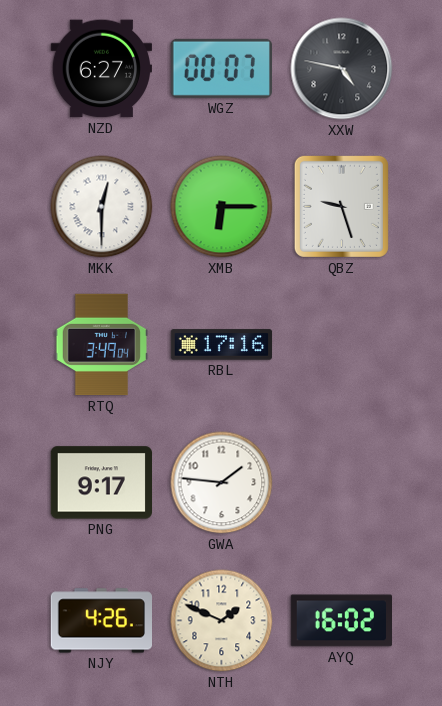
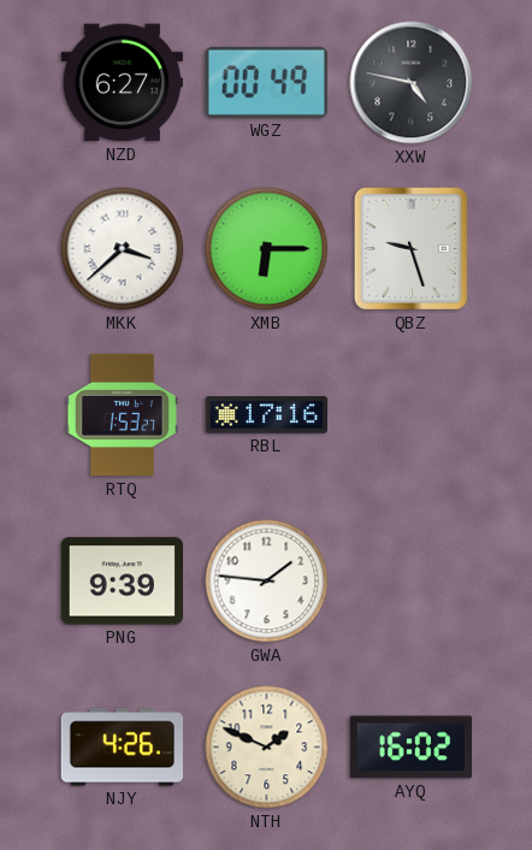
WGZ: 00:07 -> 00:49 (266, 82)
MKK: 12:30 -> 3:38 (123, 249)
RTQ: 3:49 -> 1:53 (122, 415)
PNG: 9:17 -> 9:39 (122, 582)
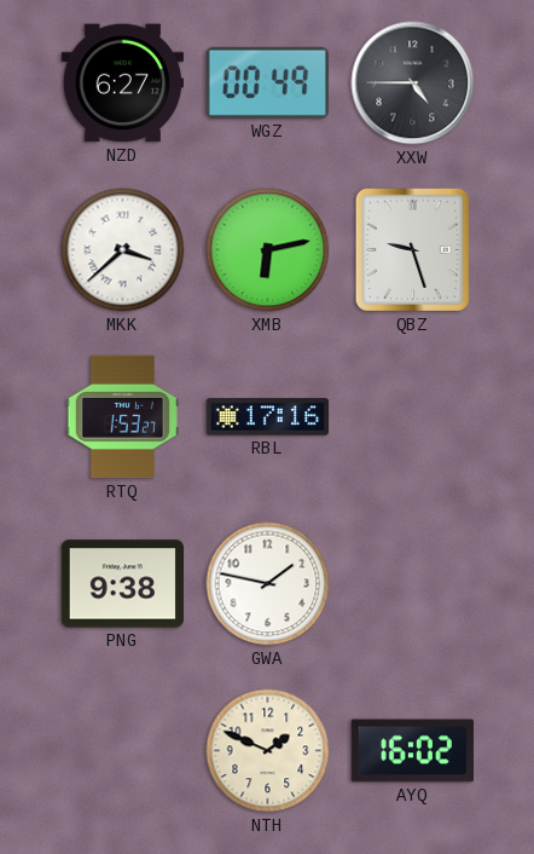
XXW: 4:47 -> 4:45 (413, 83)
XMB: 6:15 -> 6:13 (268, 250)
PNG: 9:39 -> 9:38 (122, 584)
GWA: 1:46 -> 1:47 (268, 584)
NJY: 4:26 -> none (122, 748)
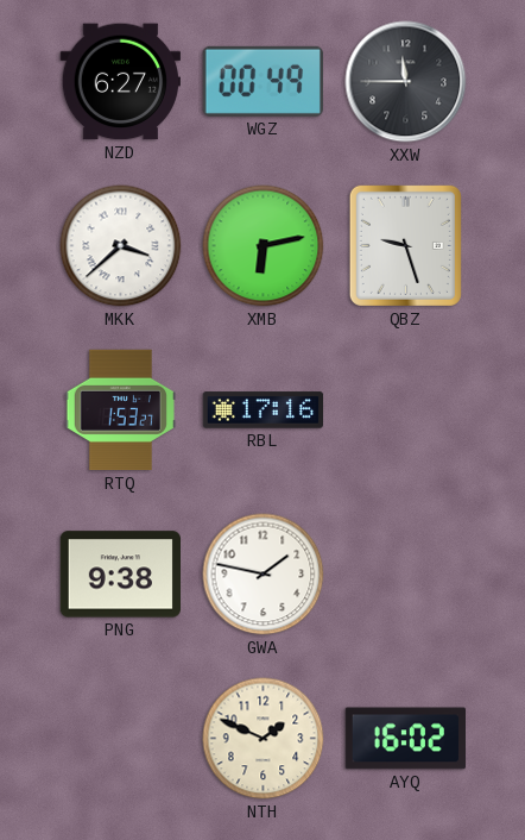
XXW: 4:45 -> 11:45 (406, 82)
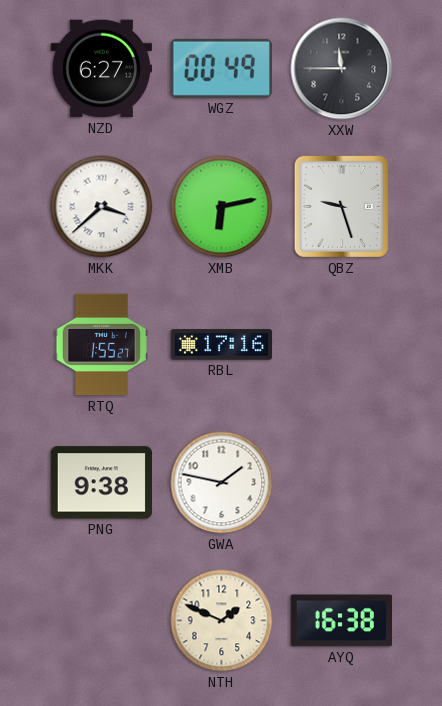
RTQ: 1:53 -> 1:55 (101, 345)
AYQ: 16:02 -> 16:38 (341, 621)
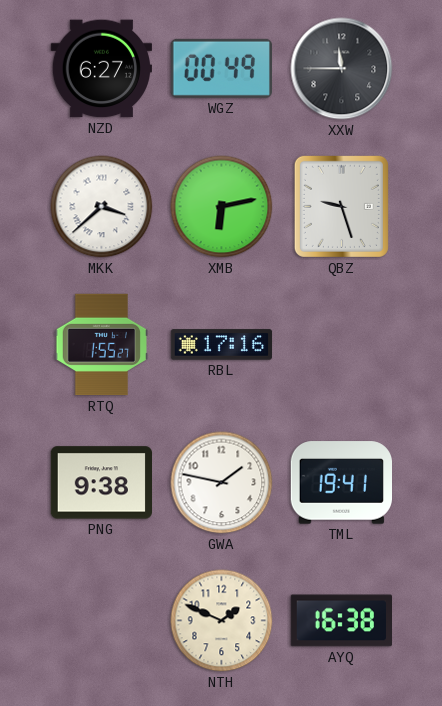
TML: none -> 19:41 (341, 483)
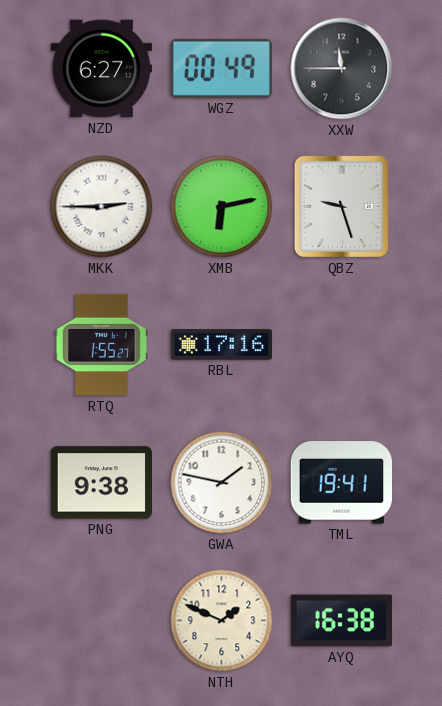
MKK: 3:38 -> 2:45 (102, 207)
